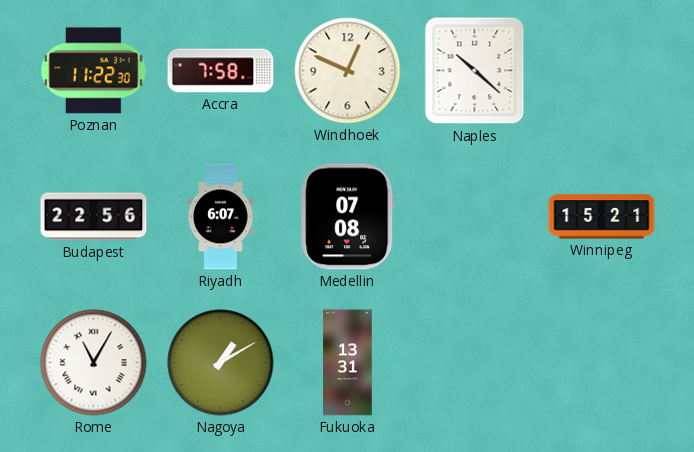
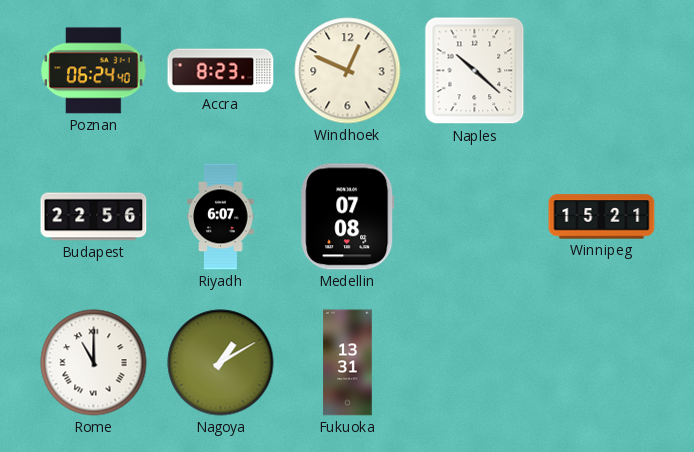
Poznan: 11:22 -> 06:24 (94, 71)
Accra: 7:58 -> 8:23 (221, 71)
Rome: 11:05 -> 11:00 (94, 363)
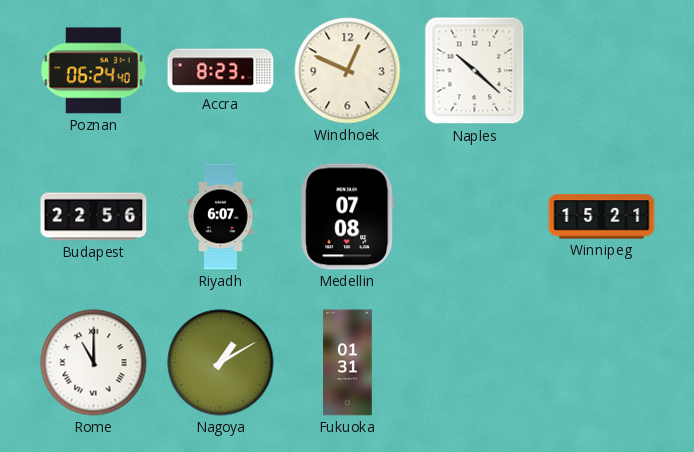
Fukuoka: 13:31 -> 01:31 (348, 363)
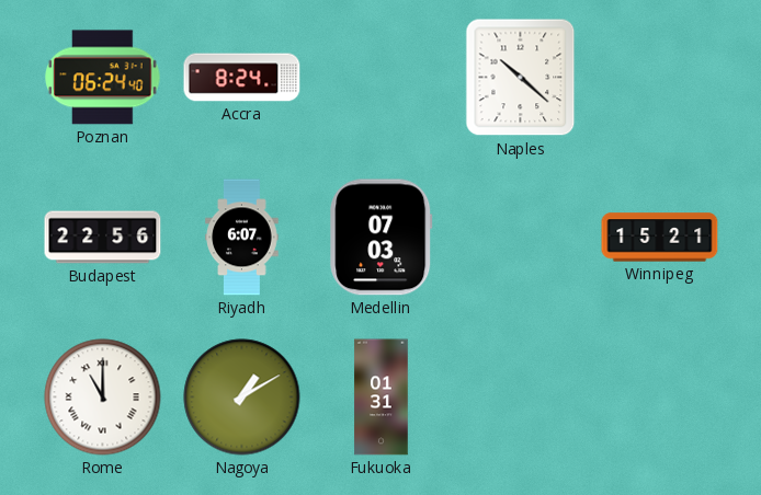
Accra: 8:23 -> 8:24 (242, 78)
Windhoek: 12:49 -> none (348, 71)
Medellin: 07:08 -> 07:03 (382, 238)
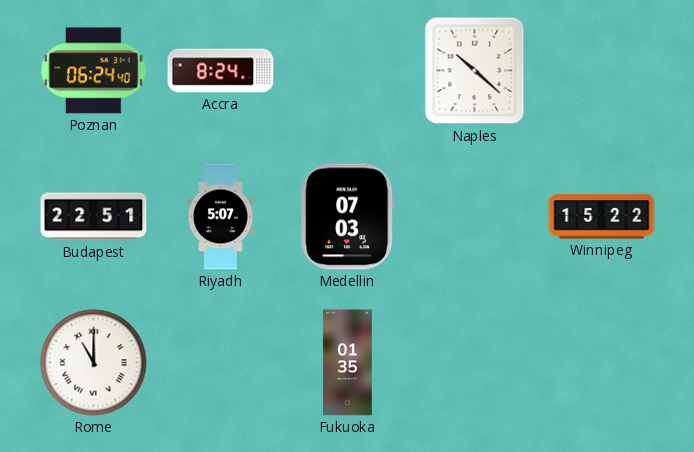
Budapest: 22:56 -> 22:51 (94, 217)
Riyadh: 6:07 -> 5:07 (221, 217)
Winnipeg: 15:21 -> 15:22 (602, 217)
Nagoya: 1:10 -> none (242, 398)
Fukuoka: 01:31 -> 01:35 (348, 363)
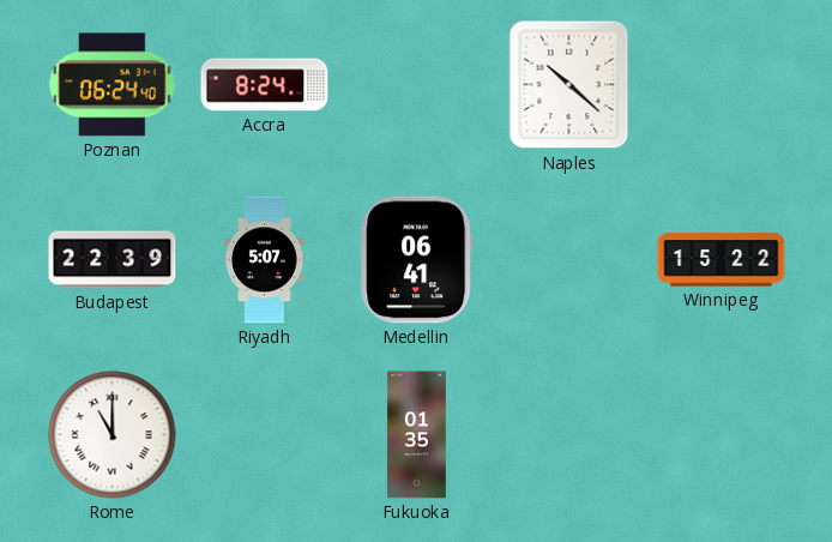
Budapest: 22:51 -> 22:39 (113, 260)
Medellin: 07:03 -> 06:41 (417, 260)
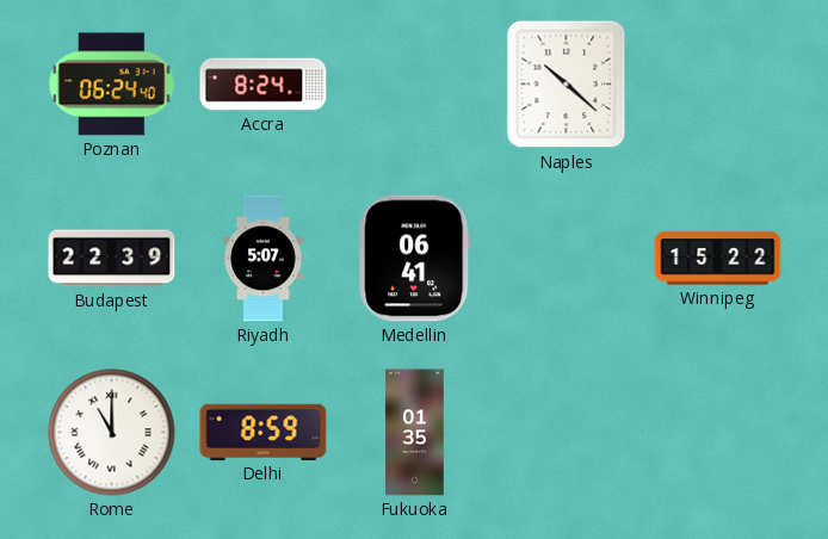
Delhi: none -> 8:59 (264, 432)
